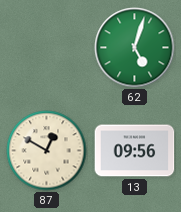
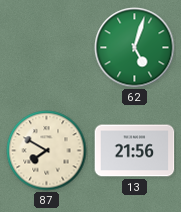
87: 12:50 -> 7:50 (47, 151)
13: 09:56 -> 21:56 (135, 151)
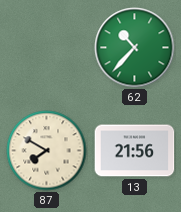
62: 5:03 -> 10:37 (135, 48)
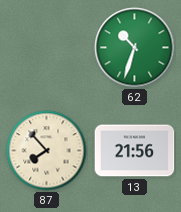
62: 10:37 -> 10:33 (135, 48)
87: 7:50 -> 7:53 (47, 151)
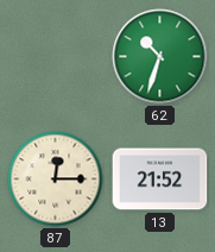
87: 7:53 -> 12:15 (56, 179)
13: 21:56 -> 21:52 (160, 179)
